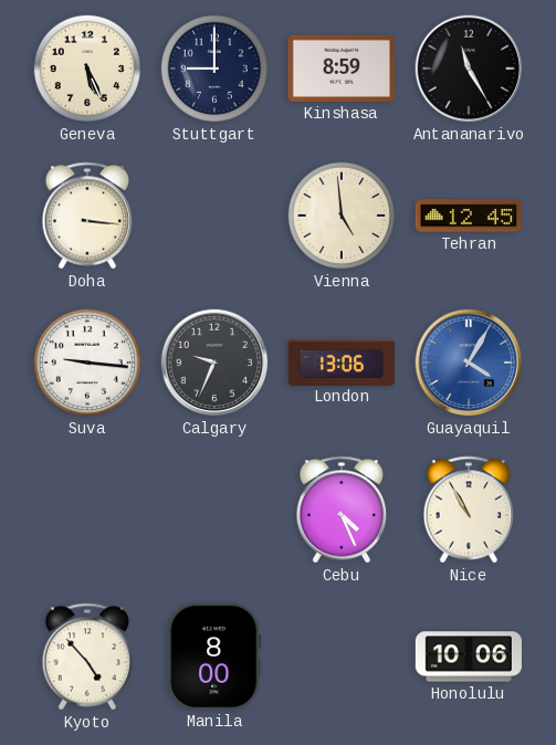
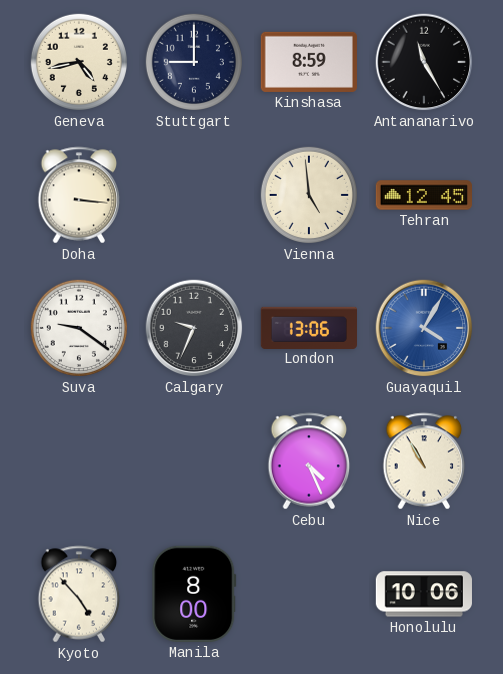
Geneva: 5:26 -> 4:43 (79, 62)
Suva: 9:16 -> 9:21 (79, 328)
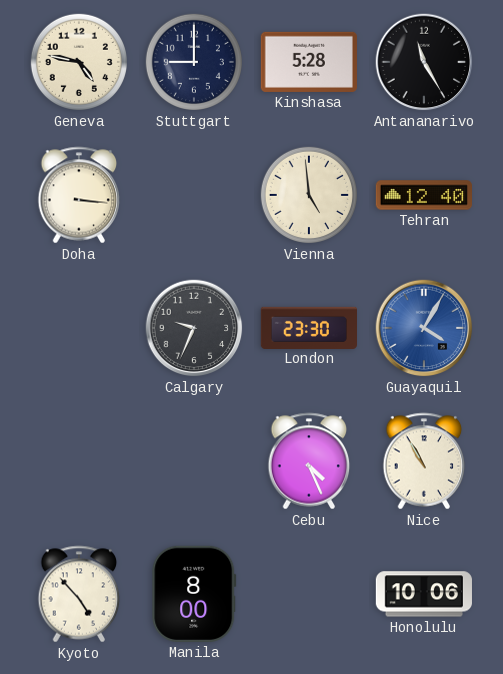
Geneva: 4:43 -> 4:47 (79, 62)
Kinshasa: 8:59 -> 5:28 (309, 62)
Tehran: 12:45 -> 12:40 (423, 195)
Suva: 9:21 -> none (79, 328)
London: 13:06 -> 23:30 (308, 327)
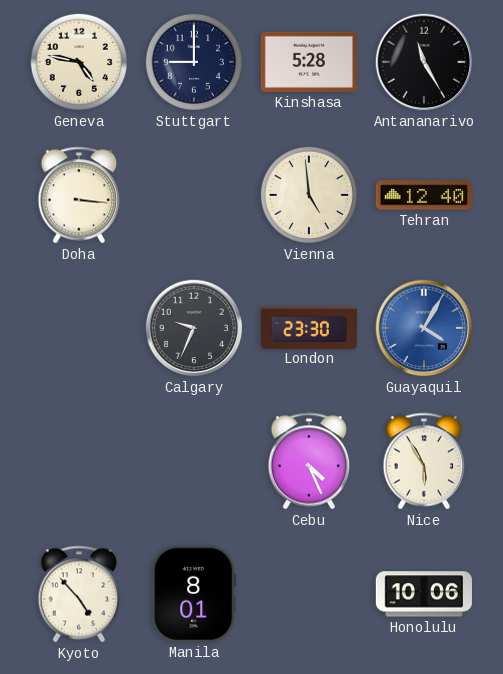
Nice: 10:55 -> 5:55 (424, 461)
Manila: 8:00 -> 8:01 (194, 594)
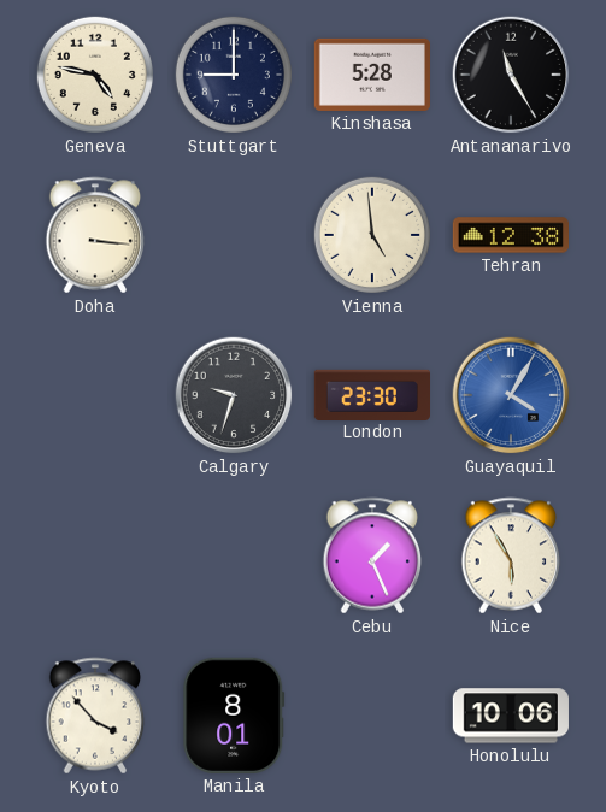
Tehran: 12:40 -> 12:38 (510, 235)
Calgary: 9:34 -> 9:33 (234, 395)
Cebu: 4:26 -> 1:26 (372, 555)
Kyoto: 4:53 -> 3:53 (95, 716)
